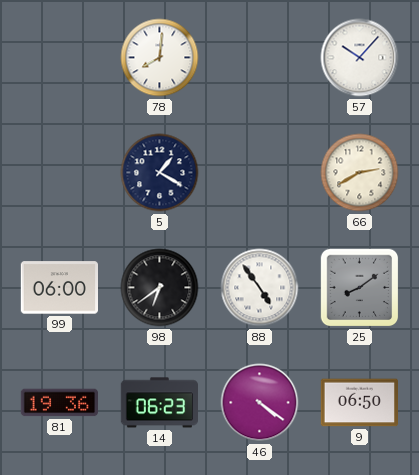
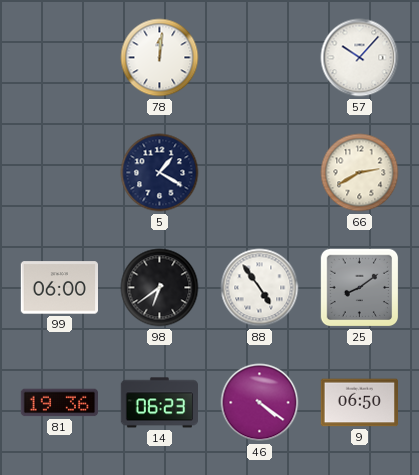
78: 8:01 -> 12:01 (160, 58)
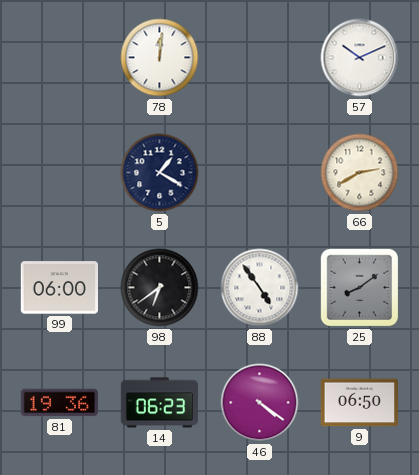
57: 10:07 -> 10:11 (360, 58)
